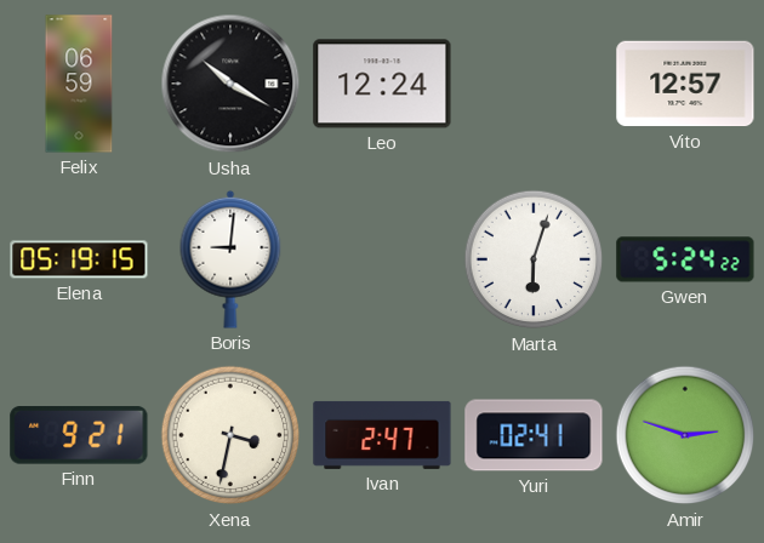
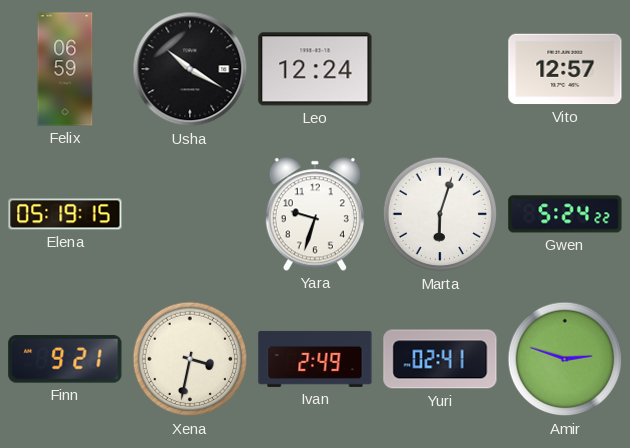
Boris: 9:01 -> none (230, 259)
Yara: none -> 9:33 (315, 214)
Ivan: 2:47 -> 2:49 (315, 359)
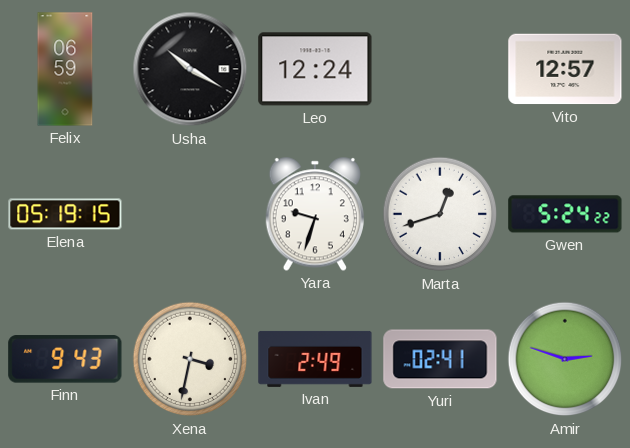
Marta: 6:03 -> 12:42 (440, 214)
Finn: 9:21 -> 9:43 (65, 359)
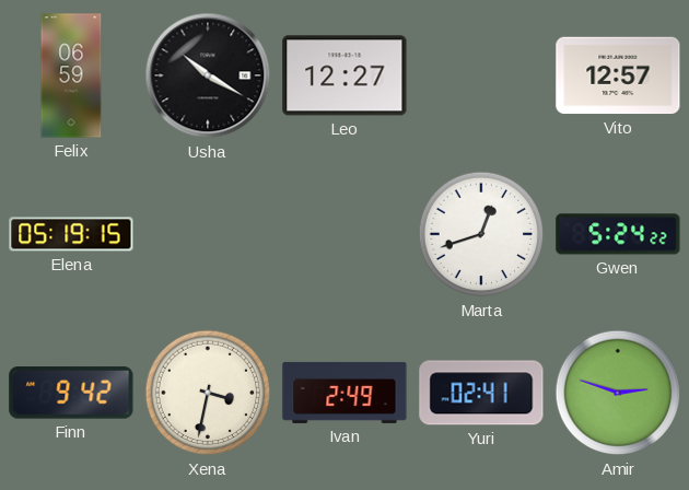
Leo: 12:24 -> 12:27 (344, 75)
Yara: 9:33 -> none (315, 214)
Finn: 9:43 -> 9:42 (71, 393)
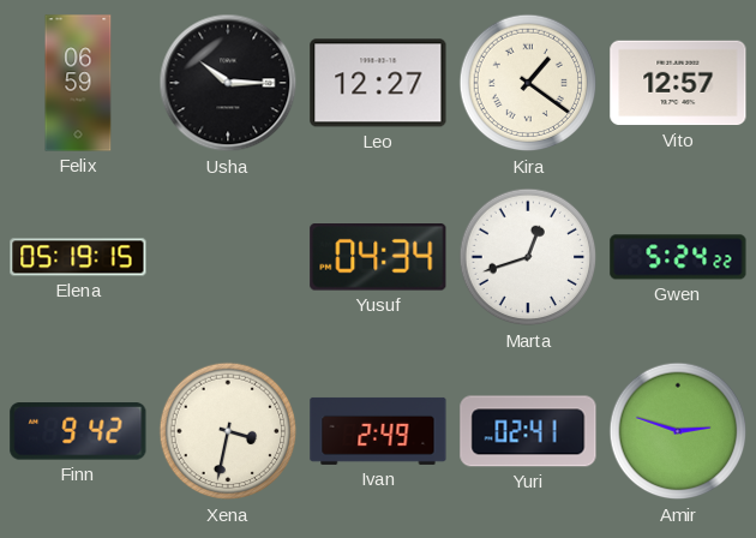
Usha: 10:20 -> 10:15 (228, 83)
Kira: none -> 1:21 (528, 83)
Yusuf: none -> 04:34 (378, 258)
